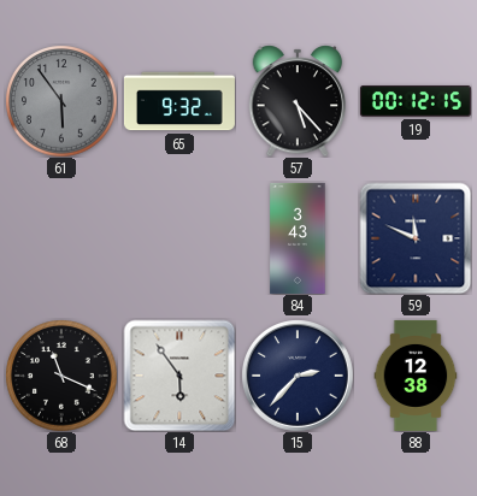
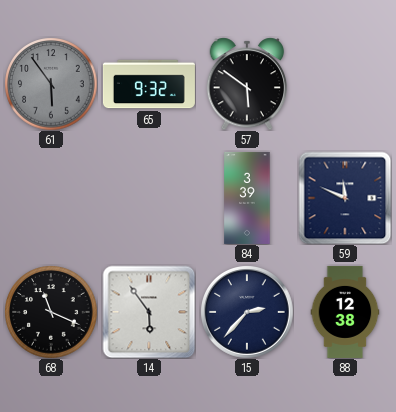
57: 5:23 -> 5:51 (247, 84)
19: 00:12 -> none (416, 101)
84: 3:43 -> 3:39 (247, 198)
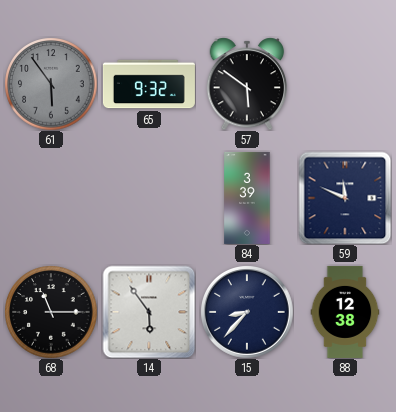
68: 11:19 -> 11:15 (51, 312)
15: 2:37 -> 8:37 (247, 312)
